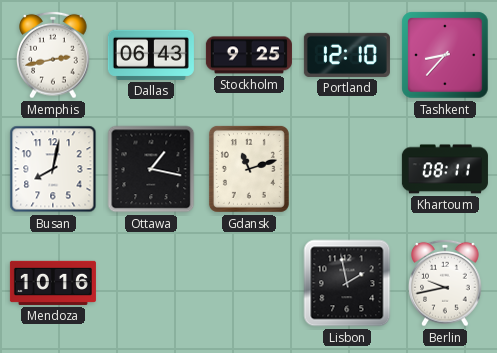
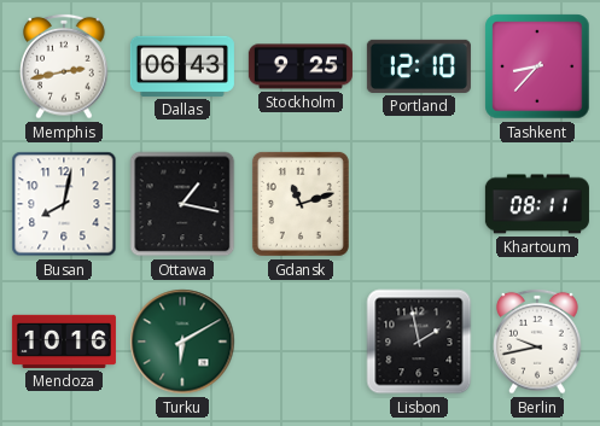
Turku: none -> 6:10 (182, 342)
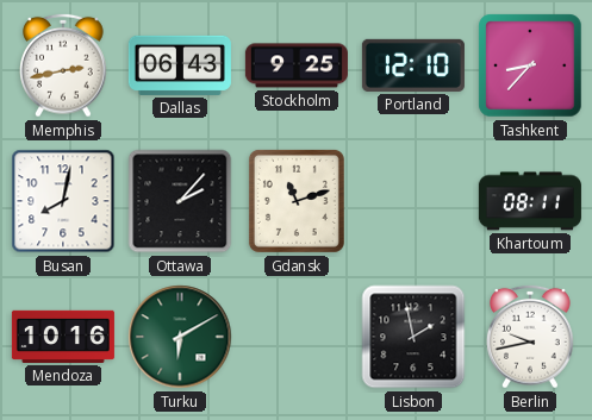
Ottawa: 1:17 -> 2:07 (180, 201)
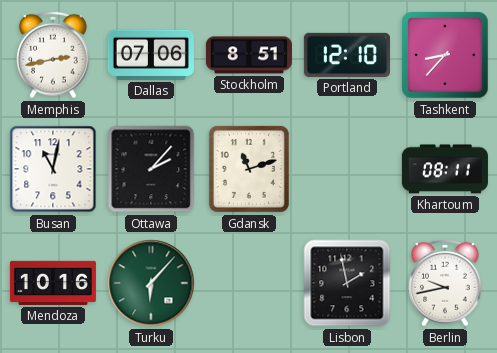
Dallas: 06:43 -> 07:06 (151, 55)
Stockholm: 9:25 -> 8:51 (249, 55)
Busan: 8:02 -> 11:02 (53, 169)
Turku: 6:10 -> 6:07 (151, 283)
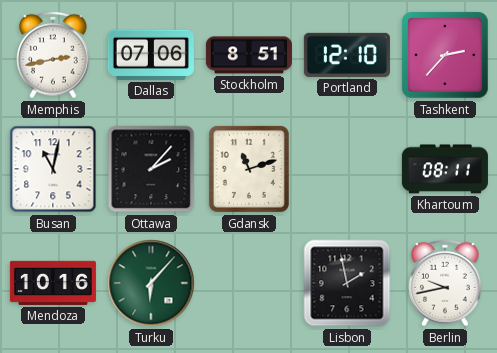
Tashkent: 8:37 -> 2:37 (445, 55)
